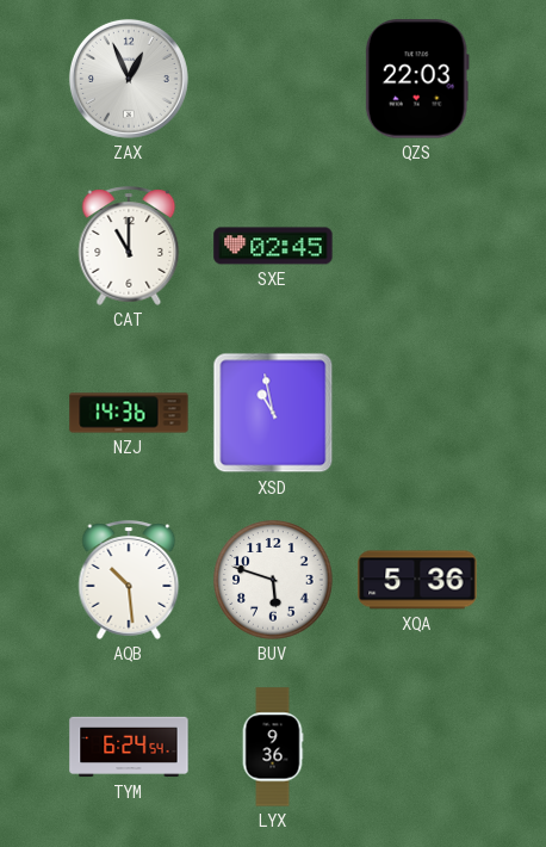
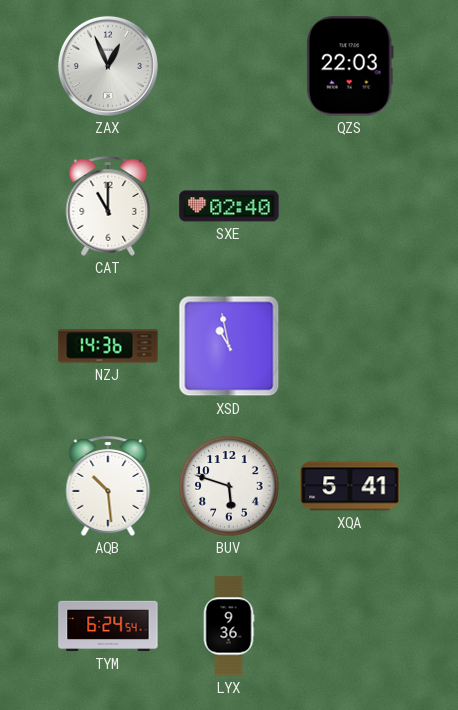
SXE: 02:45 -> 02:40 (229, 206)
XQA: 5:36 -> 5:41 (350, 486)
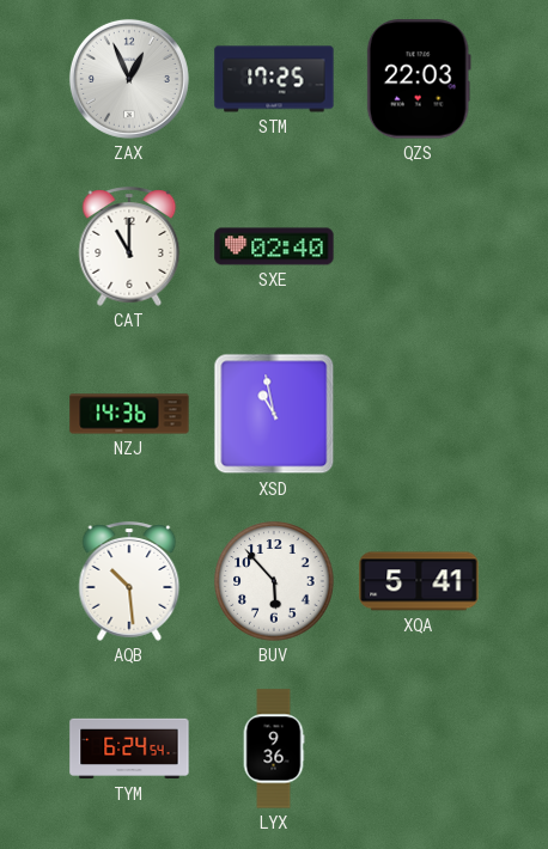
STM: none -> 17:25 (274, 79)
BUV: 5:48 -> 5:53 (274, 581)
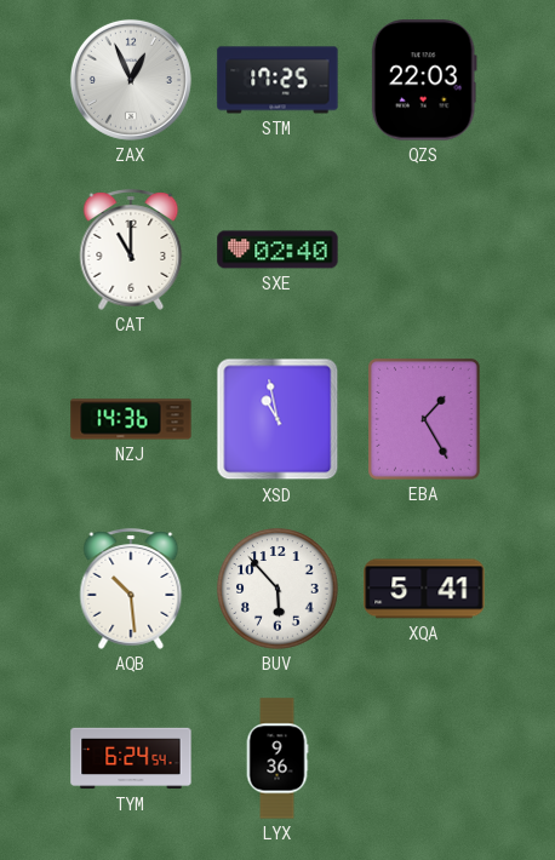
EBA: none -> 1:25 (424, 419)
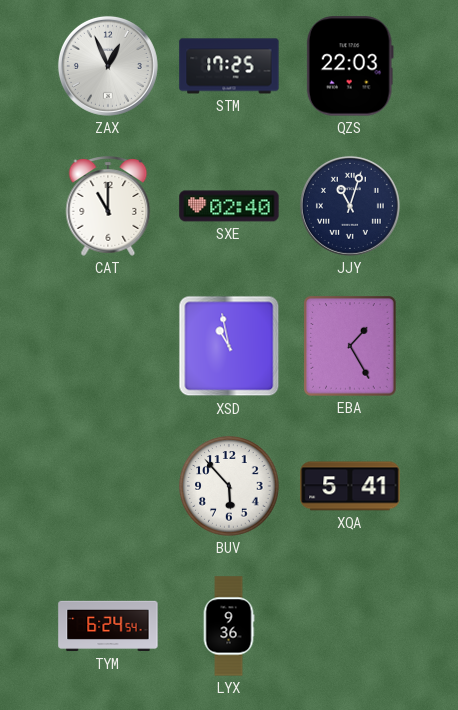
JJY: none -> 11:03 (350, 206)
NZJ: 14:36 -> none (131, 419)
AQB: 10:29 -> none (131, 589)
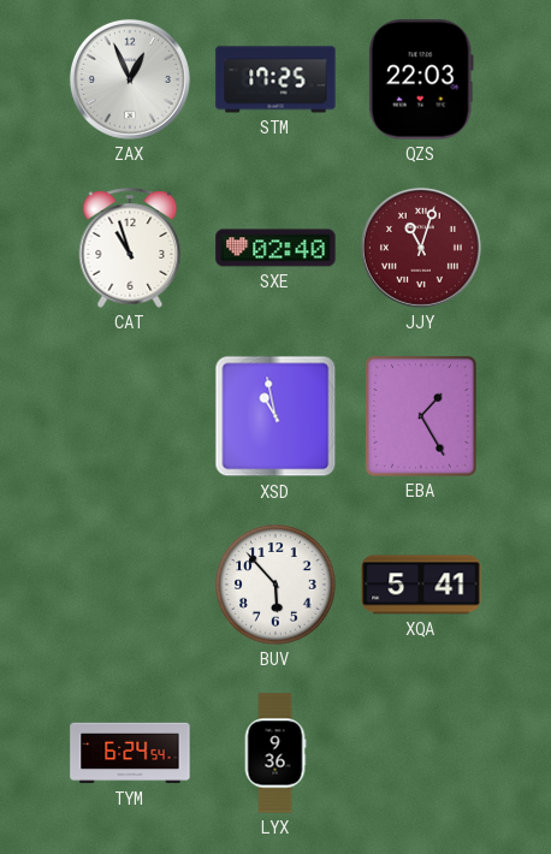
CAT: 11:00 -> 10:57 (130, 248)
JJY dial: navy -> burgundy (421, 248)
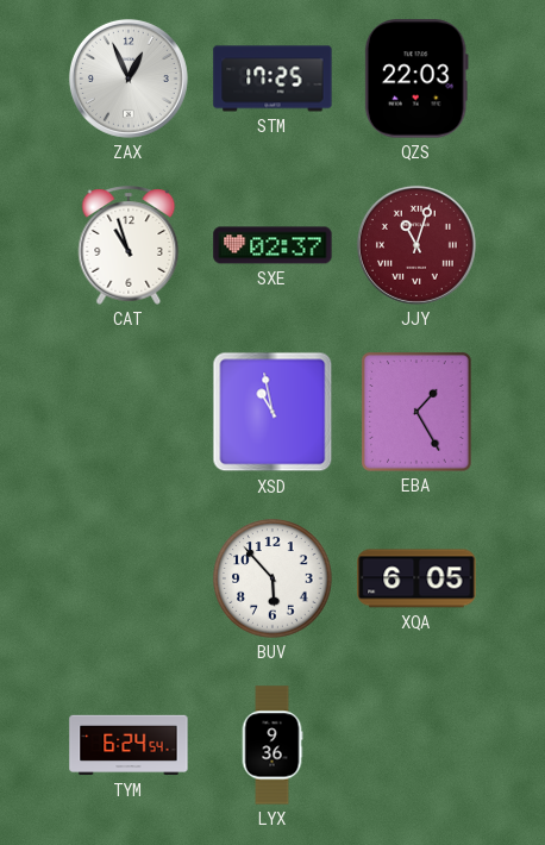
SXE: 02:40 -> 02:37 (272, 245)
XQA: 5:41 -> 6:05 (416, 578)
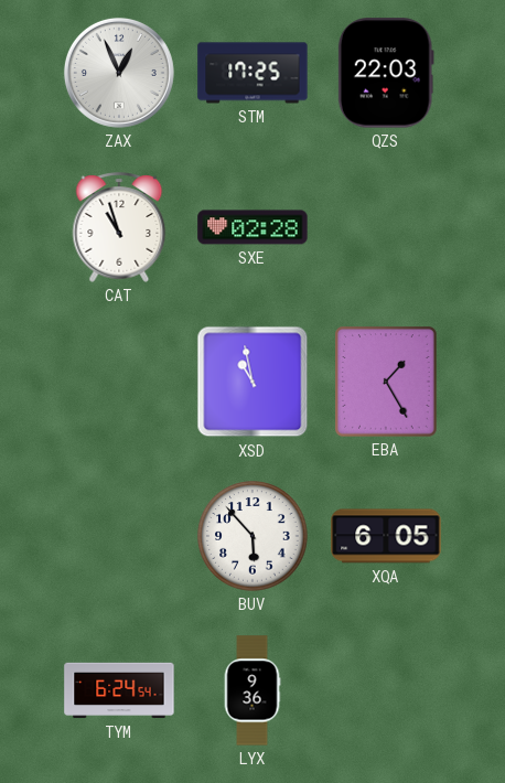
SXE: 02:37 -> 02:28 (253, 227)
JJY: 11:03 -> none (416, 245)
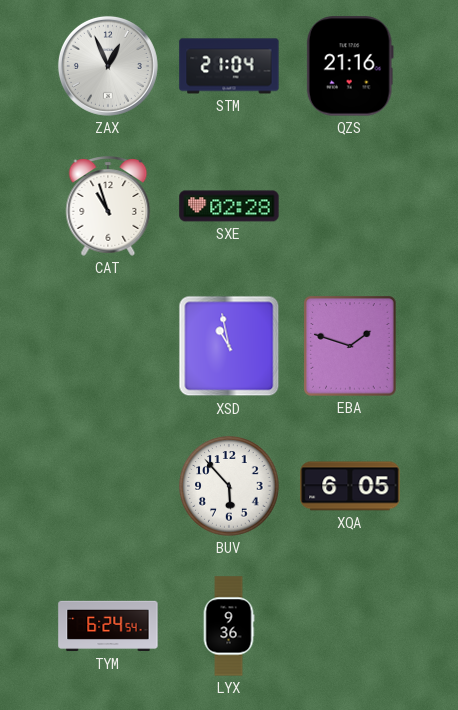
STM: 17:25 -> 21:04 (229, 66)
QZS: 22:03 -> 21:16 (350, 66)
EBA: 1:25 -> 1:48 (350, 346)
